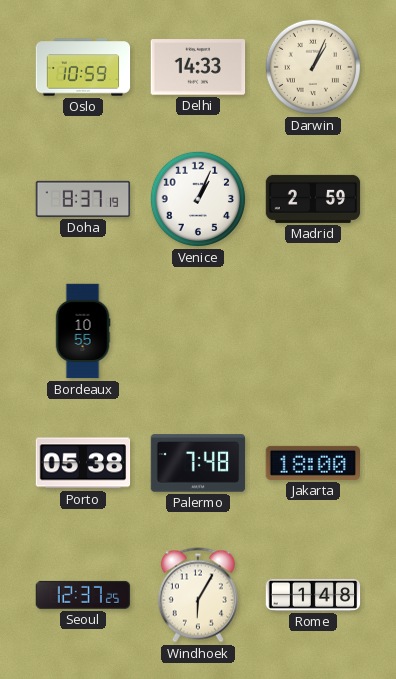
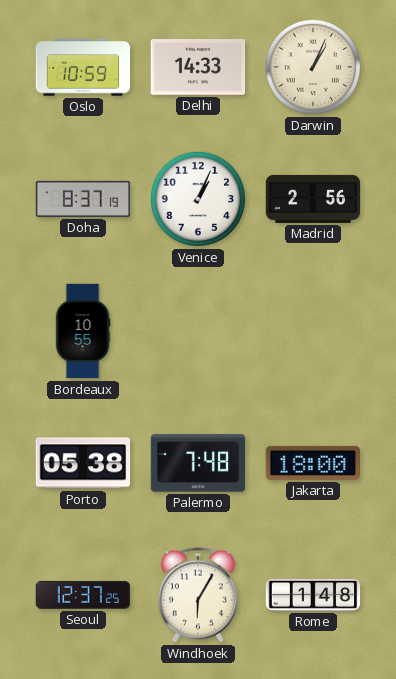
Madrid: 2:59 -> 2:56 (313, 199)
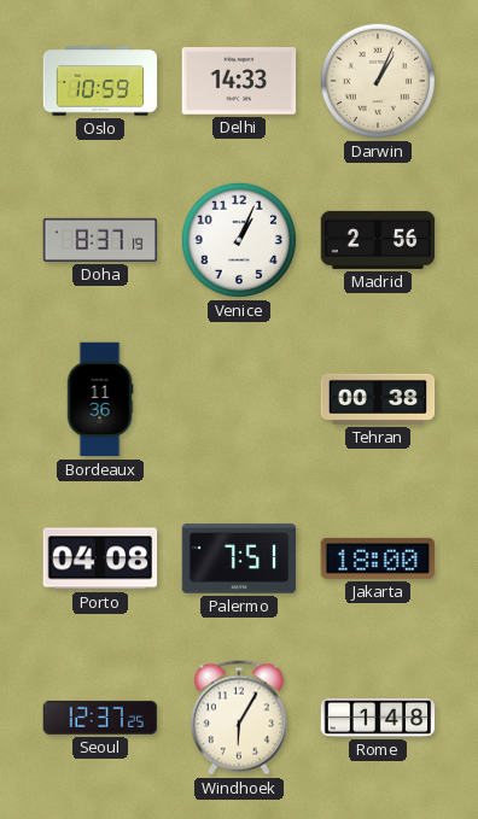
Bordeaux: 10:55 -> 11:36 (100, 399)
Tehran: none -> 00:38 (378, 399)
Porto: 05:38 -> 04:08 (100, 558)
Palermo: 7:48 -> 7:51 (239, 558)
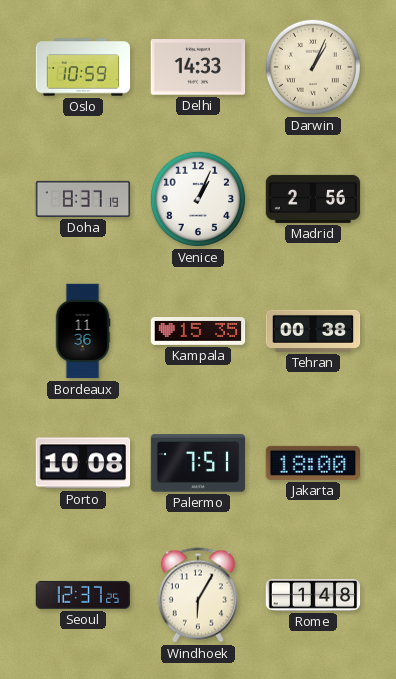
Kampala: none -> 15:35 (198, 332)
Porto: 04:08 -> 10:08 (83, 463)
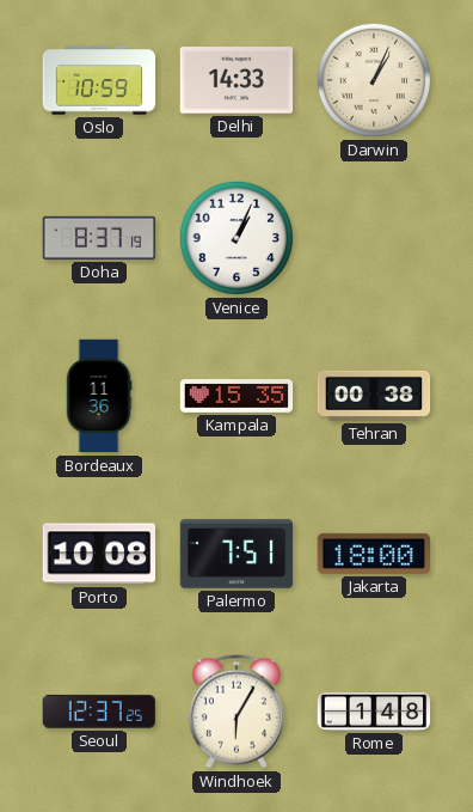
Madrid: 2:56 -> none (313, 199)
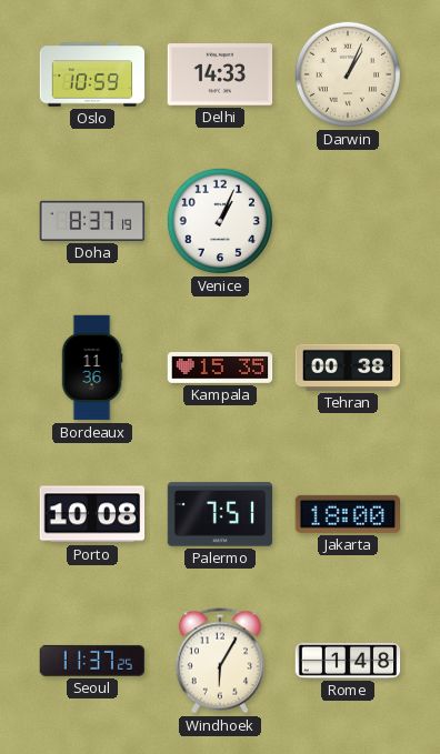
Seoul: 12:37 -> 11:37 (92, 661)
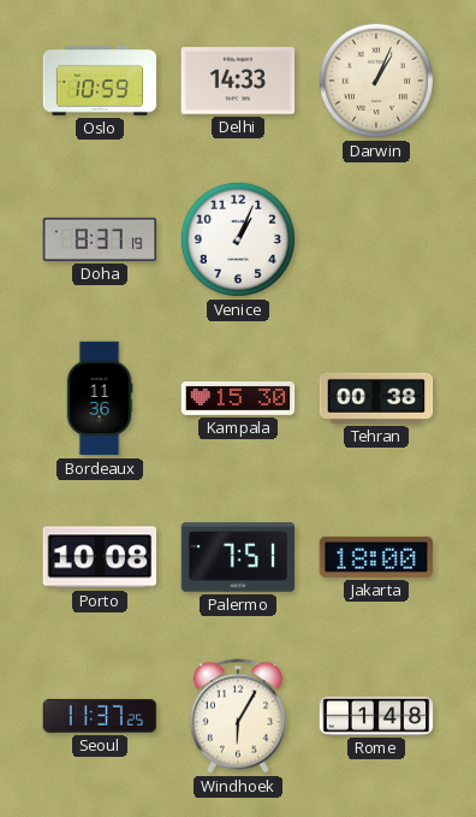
Kampala: 15:35 -> 15:30 (238, 399)
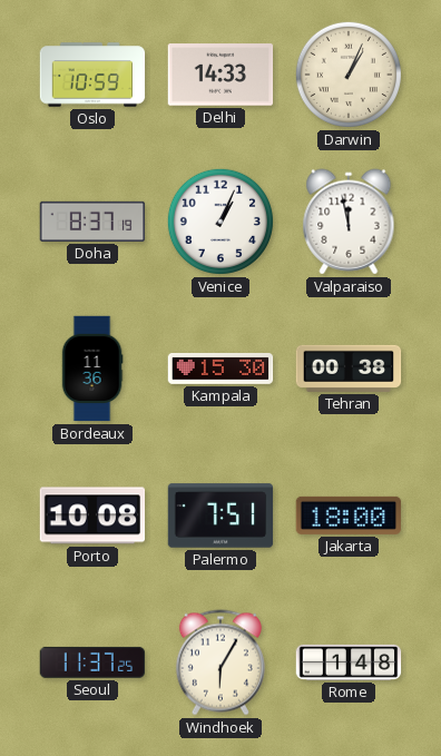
Valparaiso: none -> 11:58 (349, 222)
